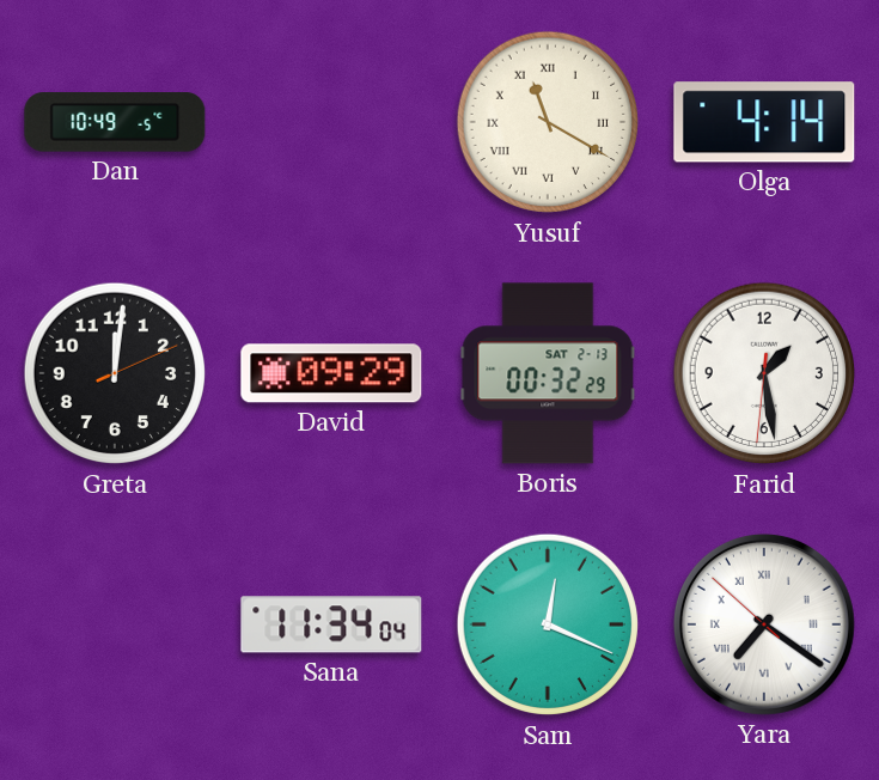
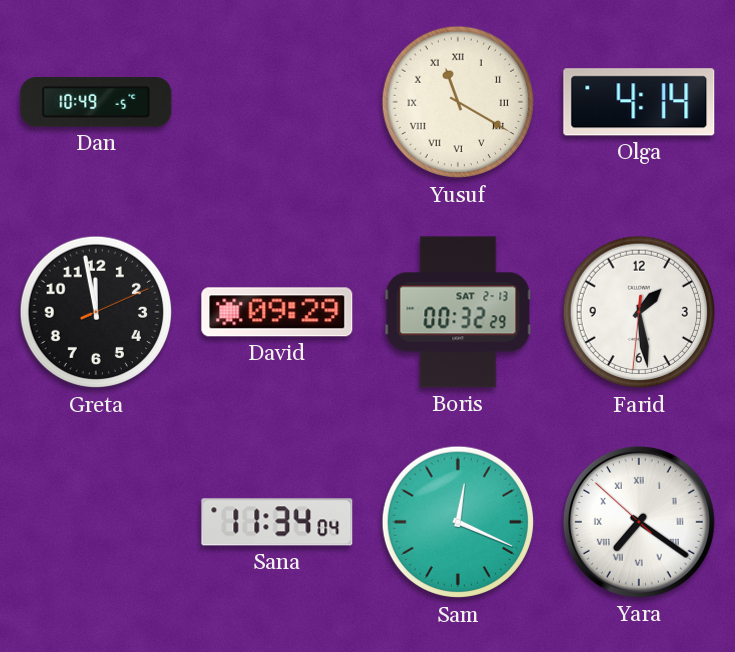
Greta: 12:01 -> 11:58 (96, 312)
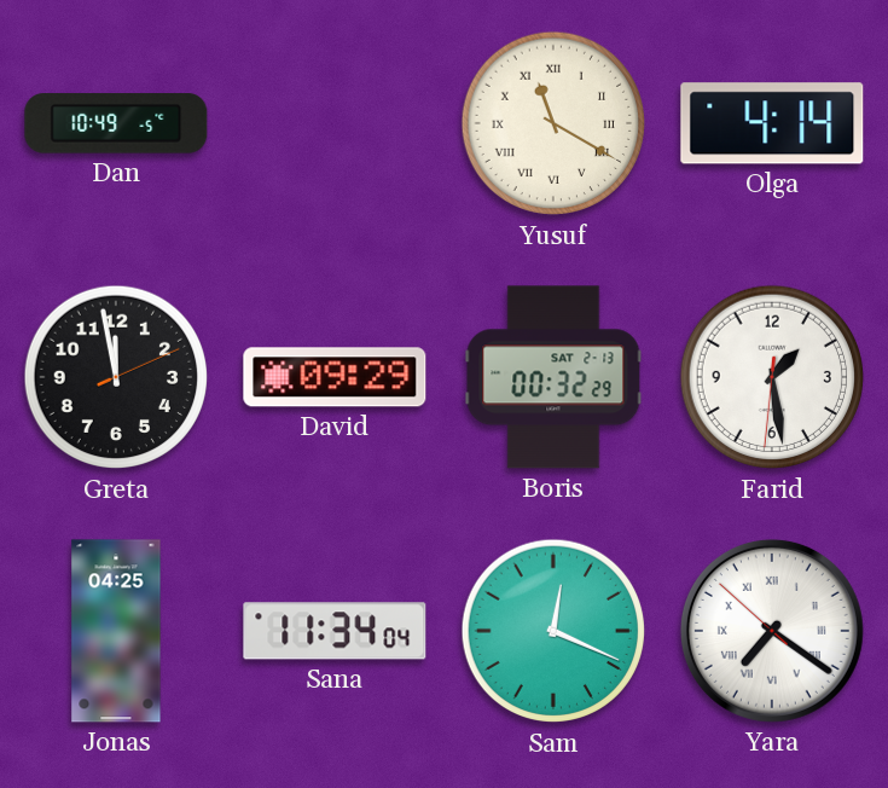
Jonas: none -> 04:25 (116, 631)
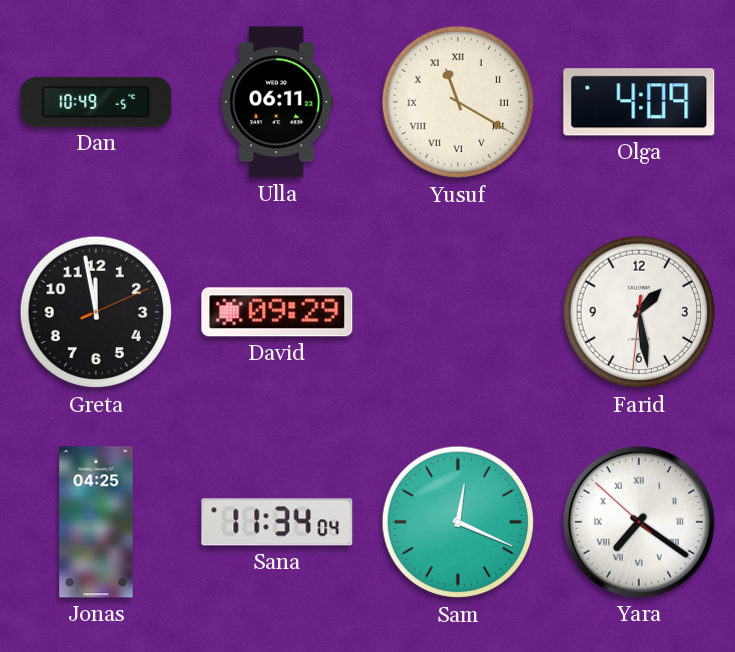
Ulla: none -> 06:11 (278, 102)
Olga: 4:14 -> 4:09 (639, 102)
Boris: 00:32 -> none (553, 377)
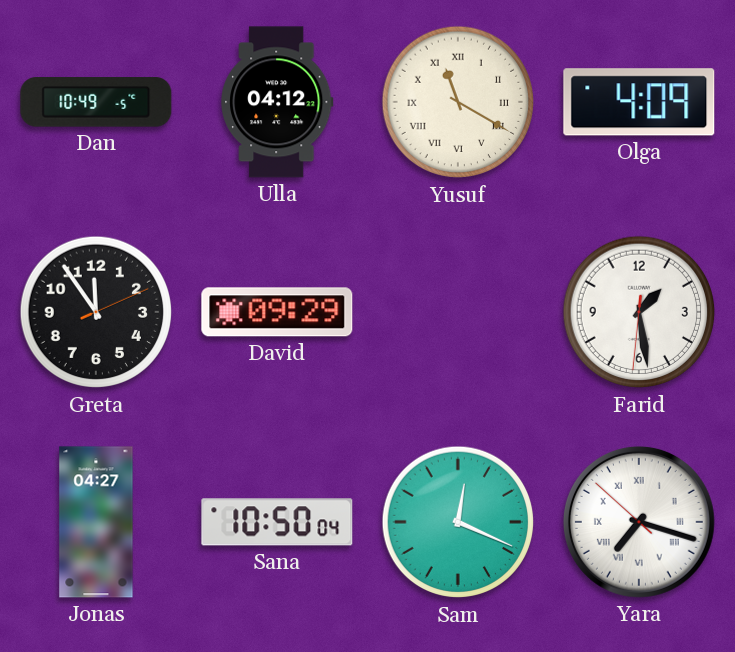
Ulla: 06:11 -> 04:12 (278, 102)
Greta: 11:58 -> 11:54 (96, 312)
Jonas: 04:25 -> 04:27 (96, 522)
Sana: 11:34 -> 10:50 (277, 522)
Yara: 7:20 -> 7:17 (639, 522)
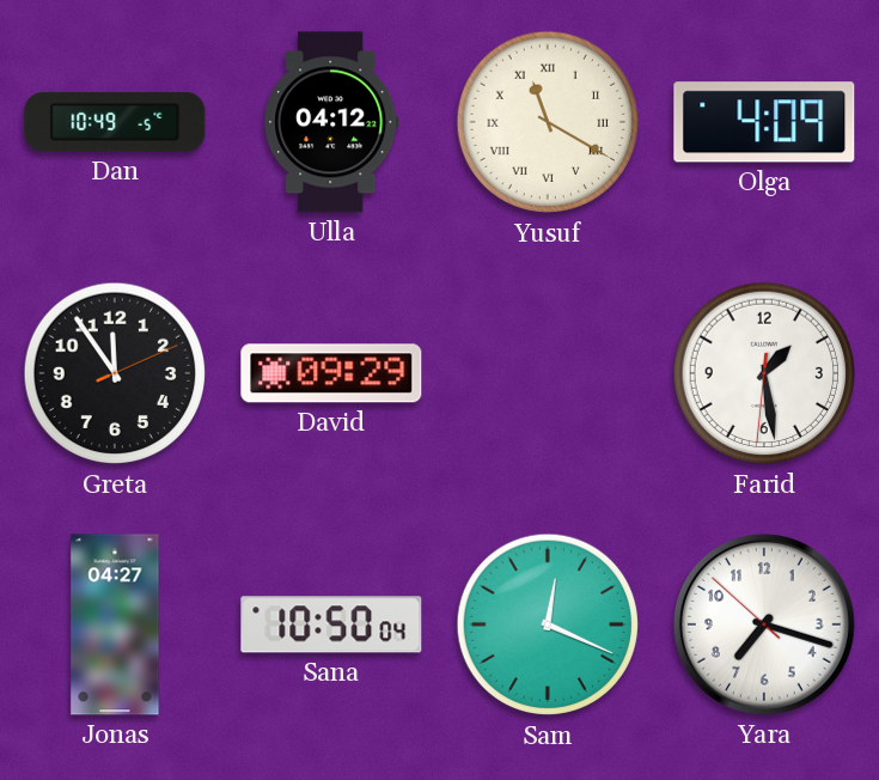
Yara numerals: Roman -> Arabic (764, 624)
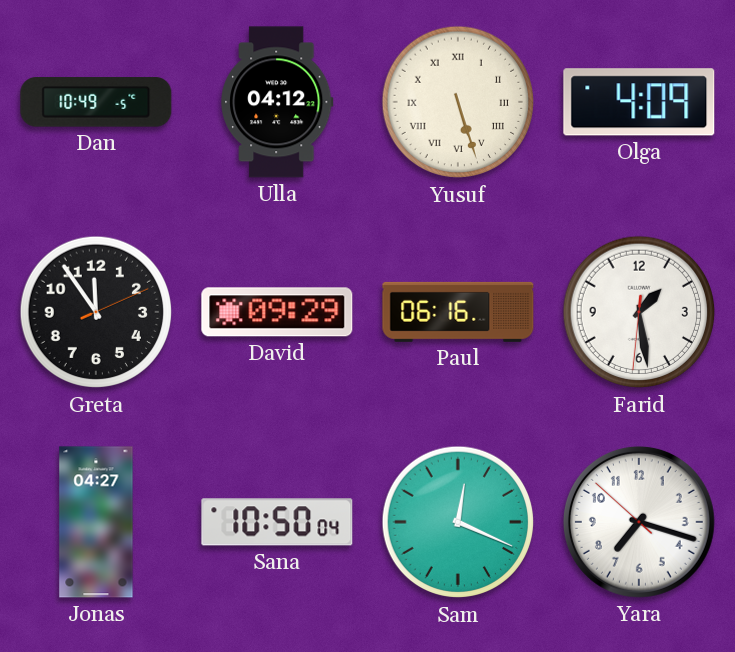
Yusuf: 11:20 -> 5:27 (458, 102)
Paul: none -> 06:16 (458, 312)
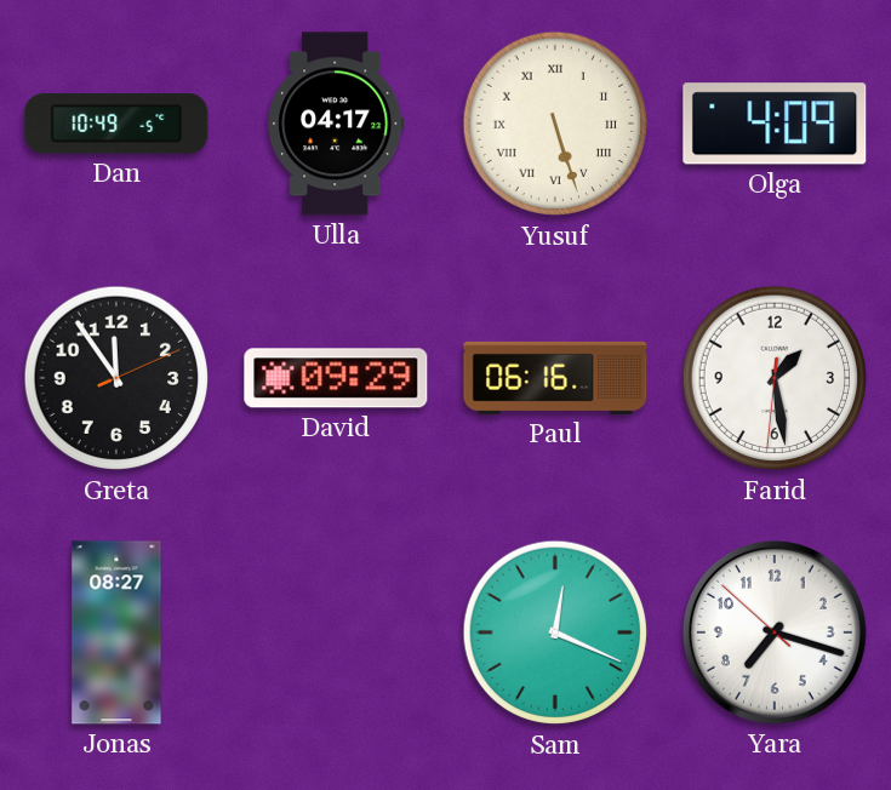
Ulla: 04:12 -> 04:17 (337, 124)
Jonas: 04:27 -> 08:27 (116, 632)
Sana: 10:50 -> none (277, 522)
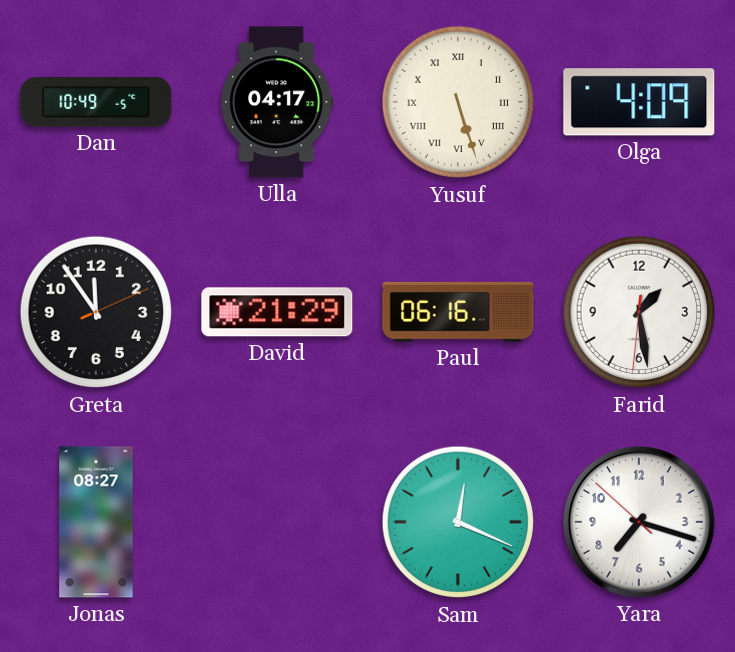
David: 09:29 -> 21:29 (277, 312)
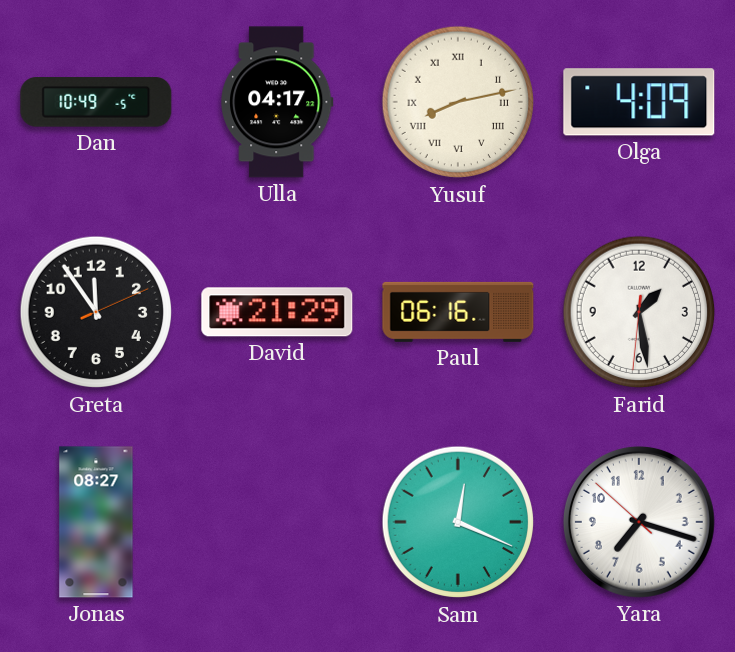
Yusuf: 5:27 -> 8:13 (458, 102)
